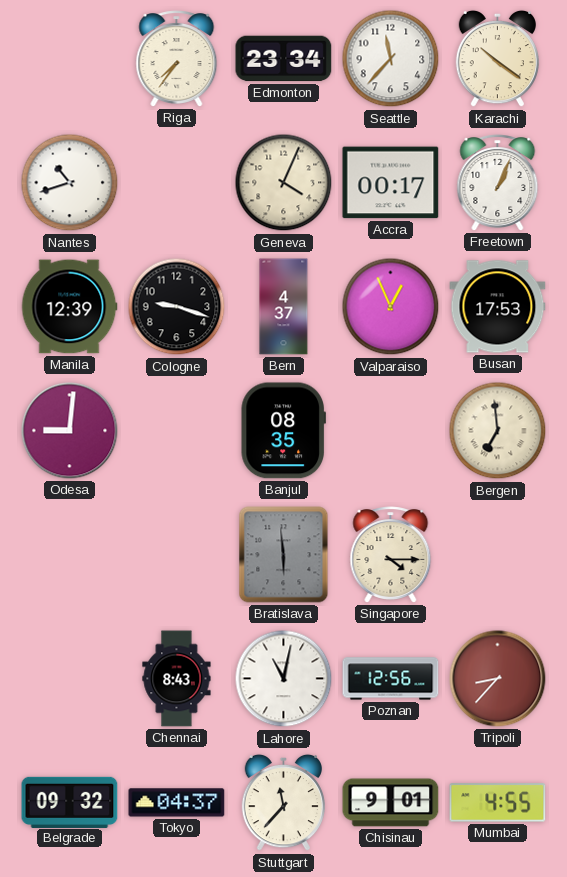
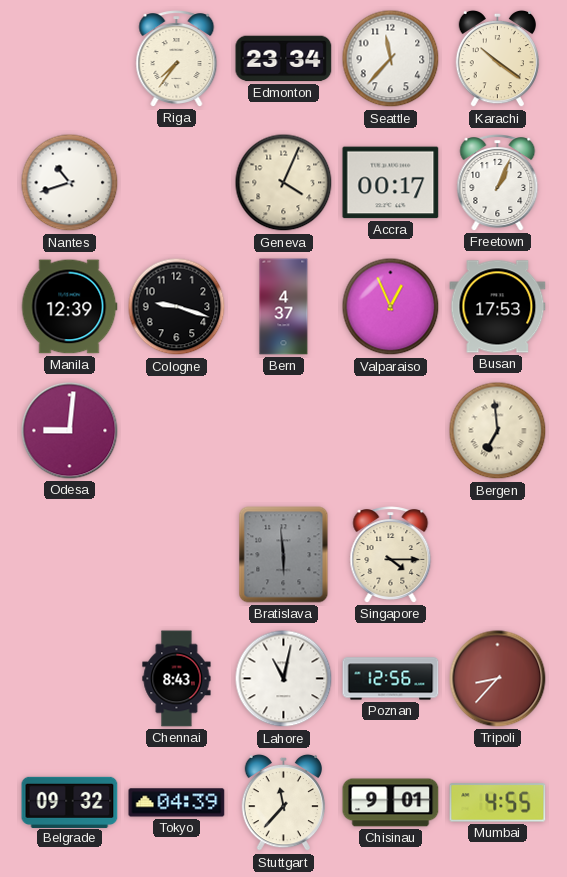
Banjul: 08:35 -> none (283, 431)
Tokyo: 04:37 -> 04:39 (177, 803)
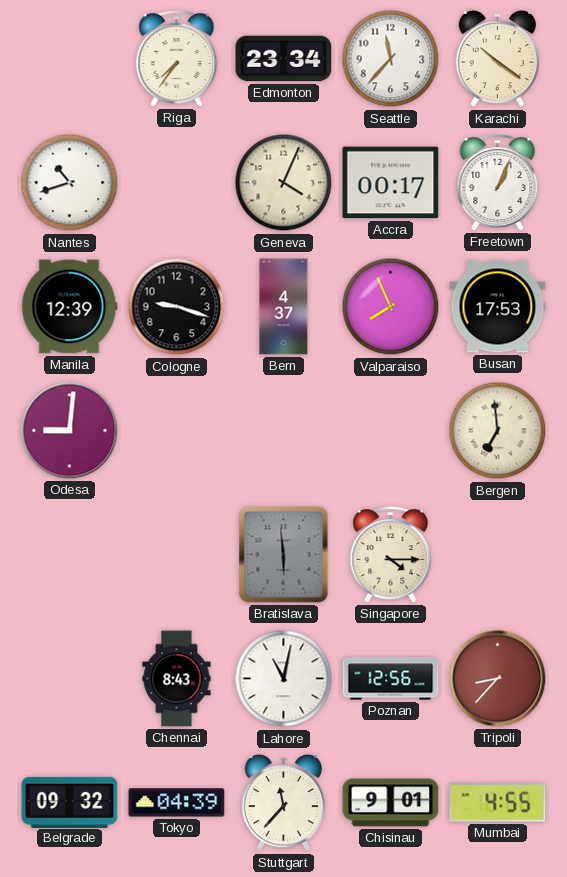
Valparaiso: 12:56 -> 7:56 (391, 307)
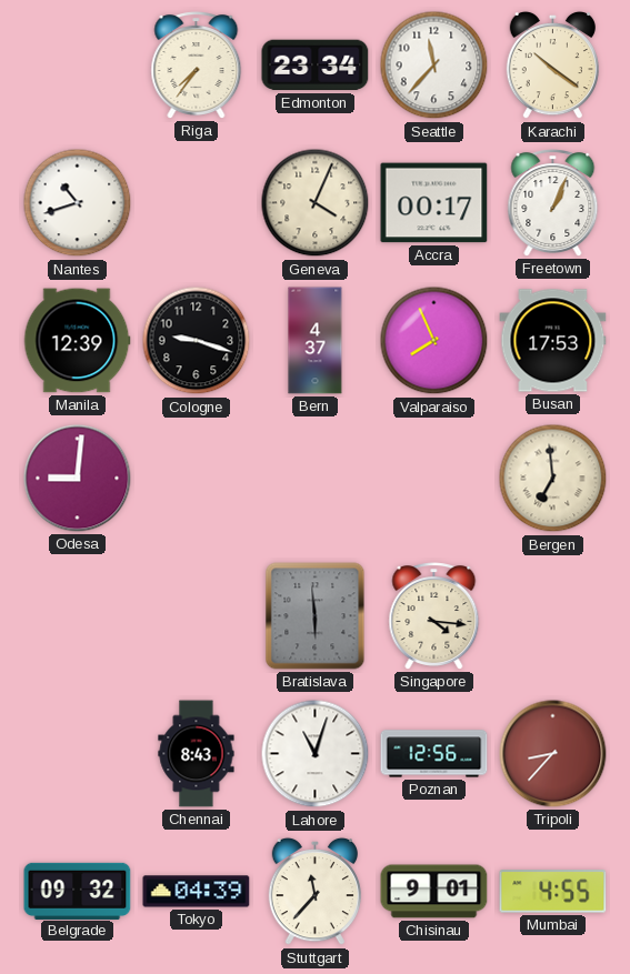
Singapore: 4:15 -> 4:16 (434, 616)
Lahore: 11:02 -> 11:03 (316, 754)
